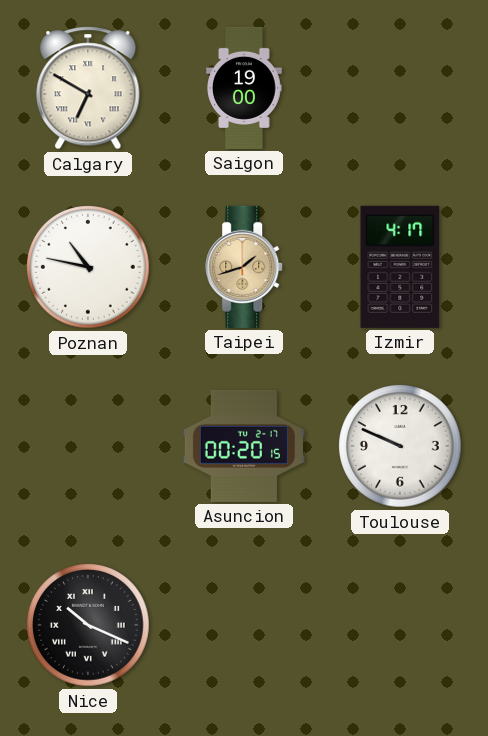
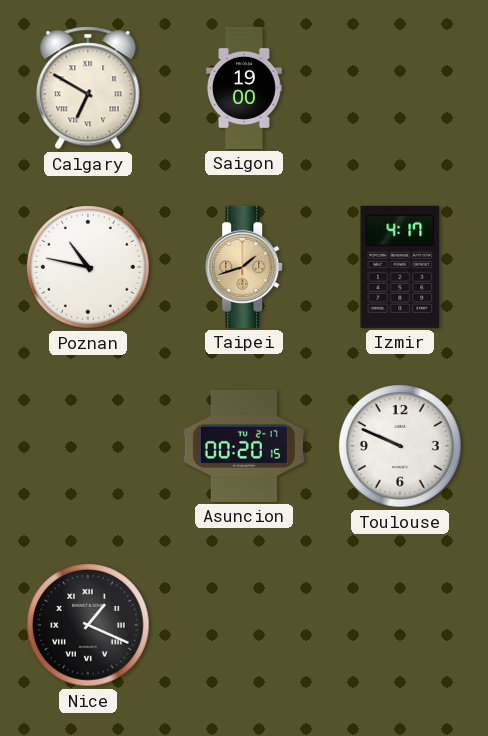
Nice: 10:19 -> 1:19 (88, 625)
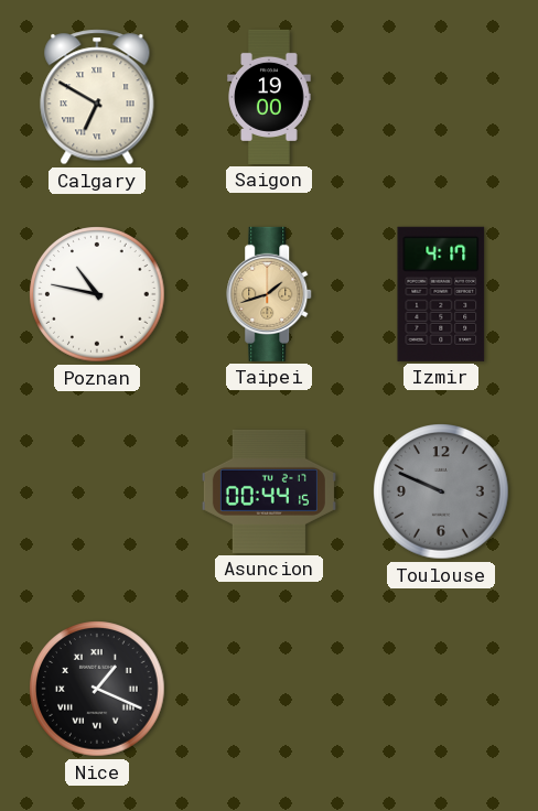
Asuncion: 00:20 -> 00:44 (269, 491)
Toulouse dial: white -> grey (441, 491)
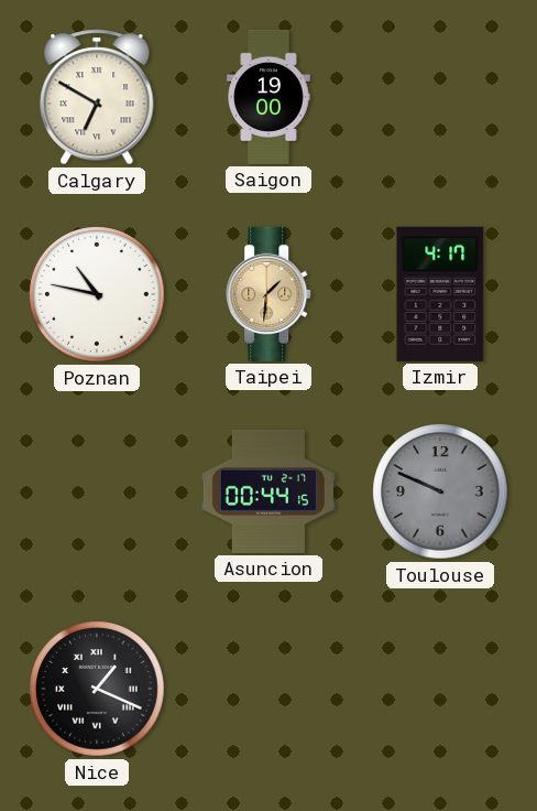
Taipei: 1:42 -> 1:31 (270, 294)
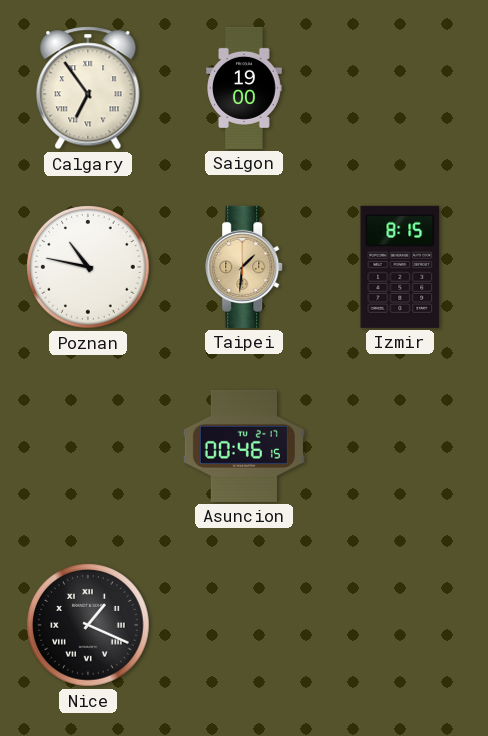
Calgary: 6:50 -> 6:54 (88, 88)
Izmir: 4:17 -> 8:15 (400, 267)
Asuncion: 00:44 -> 00:46 (244, 446)
Toulouse: 9:49 -> none (440, 491)
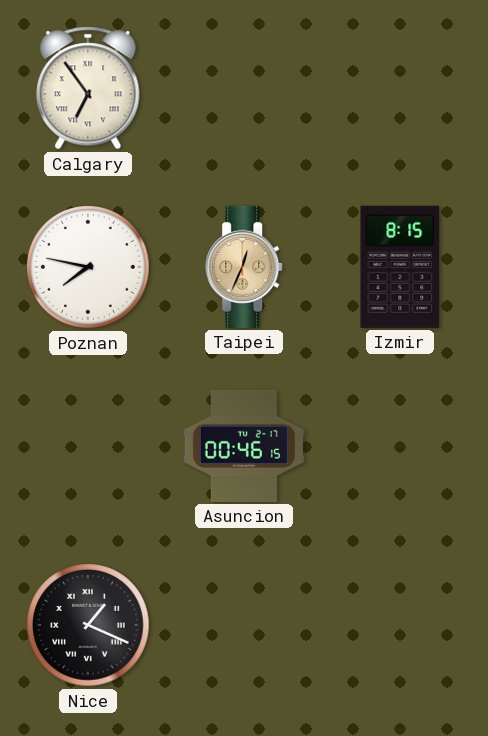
Saigon: 19:00 -> none (244, 88)
Poznan: 10:47 -> 7:47 (88, 267)
Taipei: 1:31 -> 12:34 (245, 267)
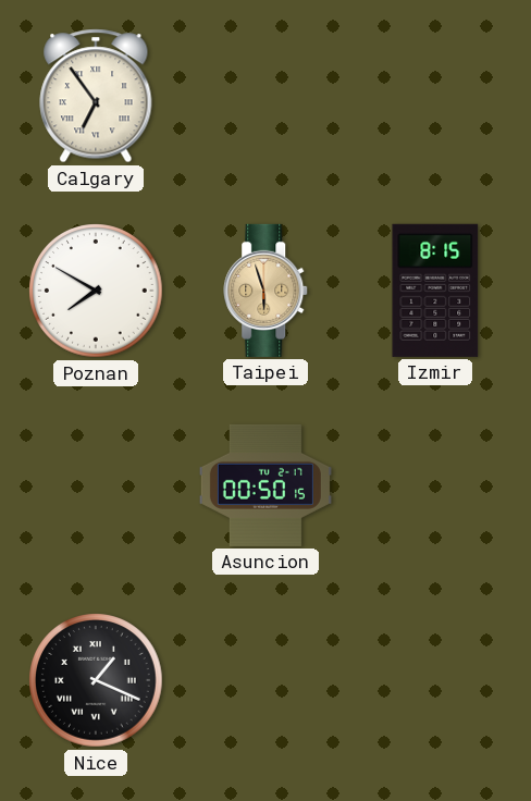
Poznan: 7:47 -> 7:50 (96, 291)
Taipei: 12:34 -> 5:57 (267, 291)
Asuncion: 00:46 -> 00:50 (265, 485)
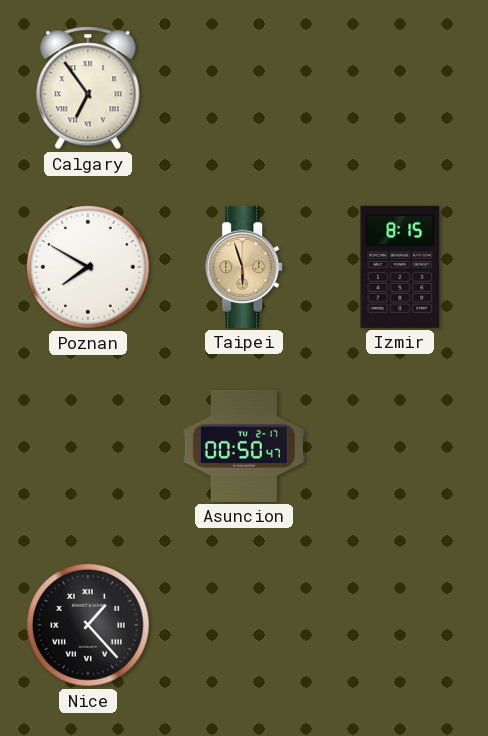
Asuncion: 00:50:15 -> 00:50:47 (244, 446)
Nice: 1:19 -> 1:23 (88, 625)
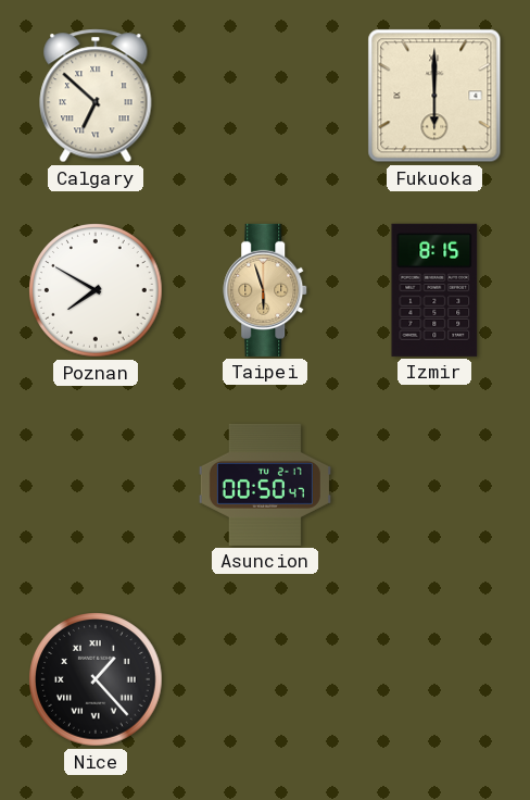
Calgary: 6:54 -> 6:52 (96, 96)
Fukuoka: none -> 6:00 (434, 96)
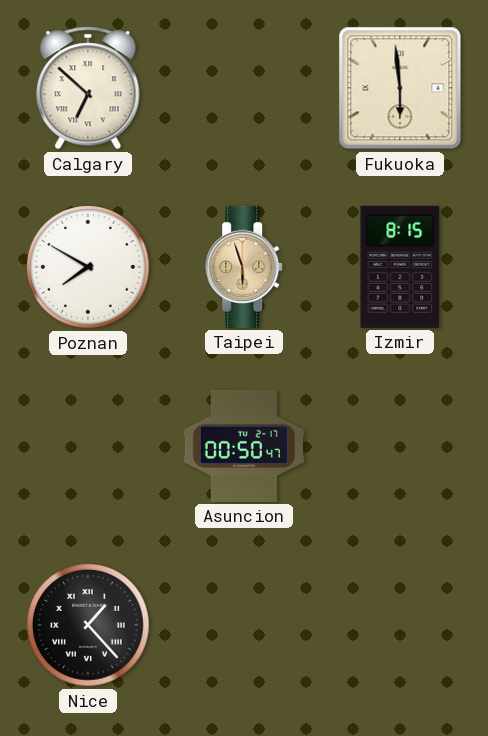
Fukuoka: 6:00 -> 5:59 (400, 88)
